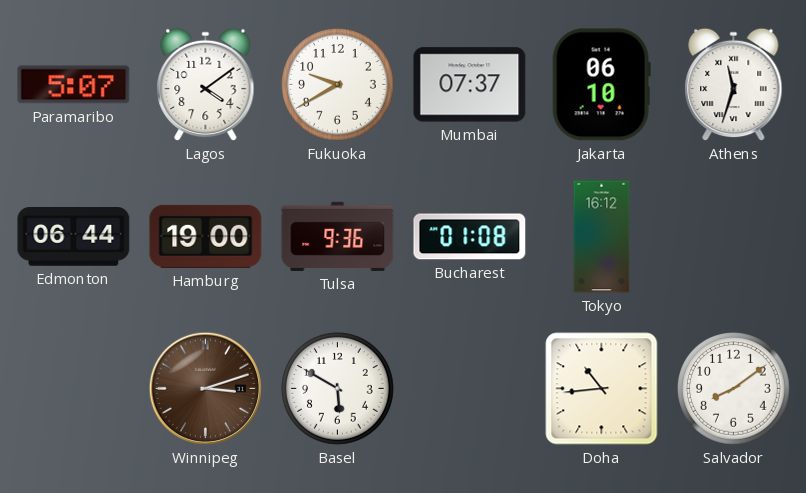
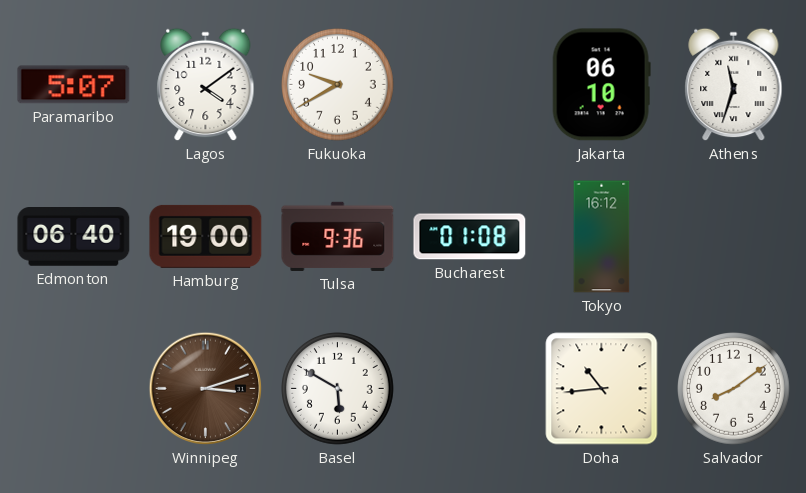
Mumbai: 07:37 -> none (470, 85)
Edmonton: 06:44 -> 06:40 (74, 237)
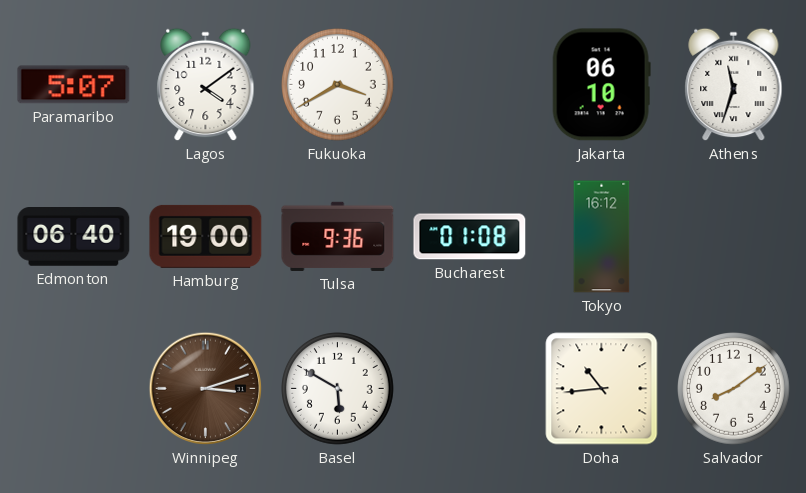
Fukuoka: 9:40 -> 3:40 (338, 85)
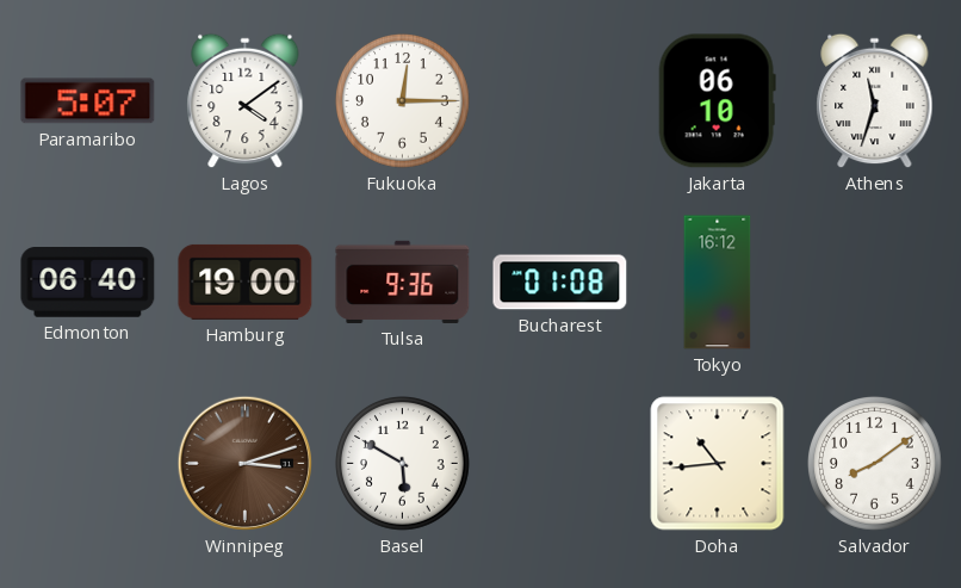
Fukuoka: 3:40 -> 12:15 (403, 101)
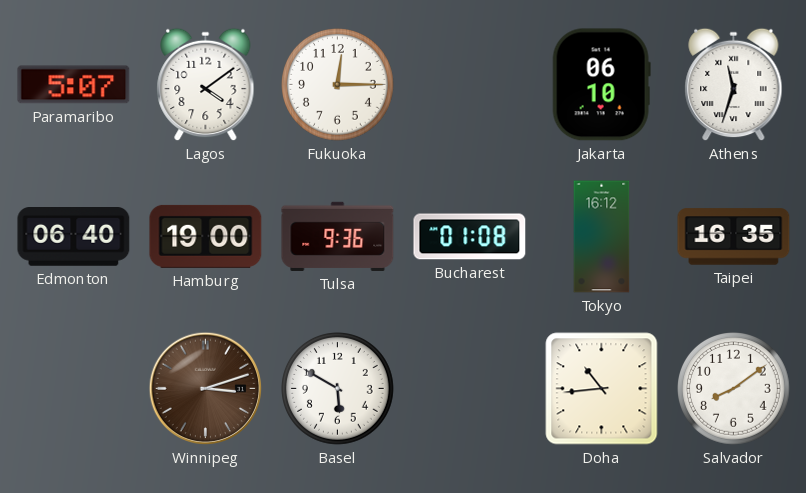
Taipei: none -> 16:35 (734, 237)
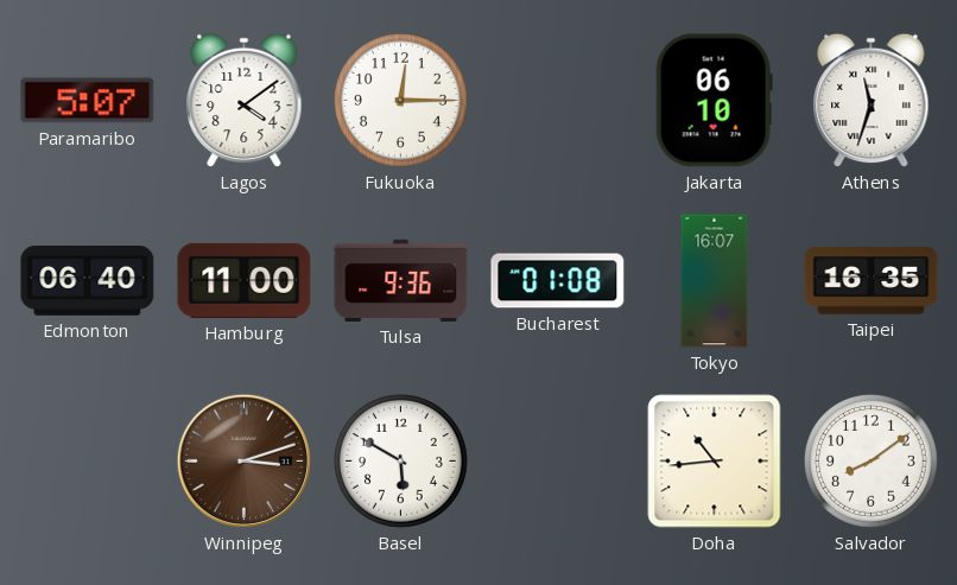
Hamburg: 19:00 -> 11:00 (245, 280)
Tokyo: 16:12 -> 16:07 (715, 281)
